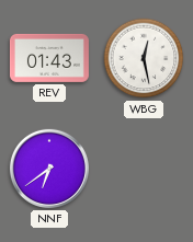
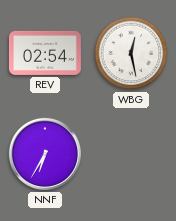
REV: 01:43 -> 02:54 (45, 53)
NNF: 6:39 -> 6:35 (45, 154)
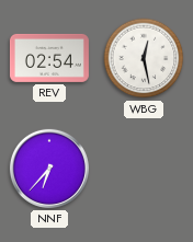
NNF: 6:35 -> 6:37 (49, 169)
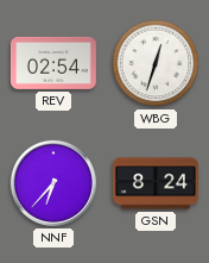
WBG: 12:28 -> 12:33 (156, 63)
GSN: none -> 8:24 (156, 183)
